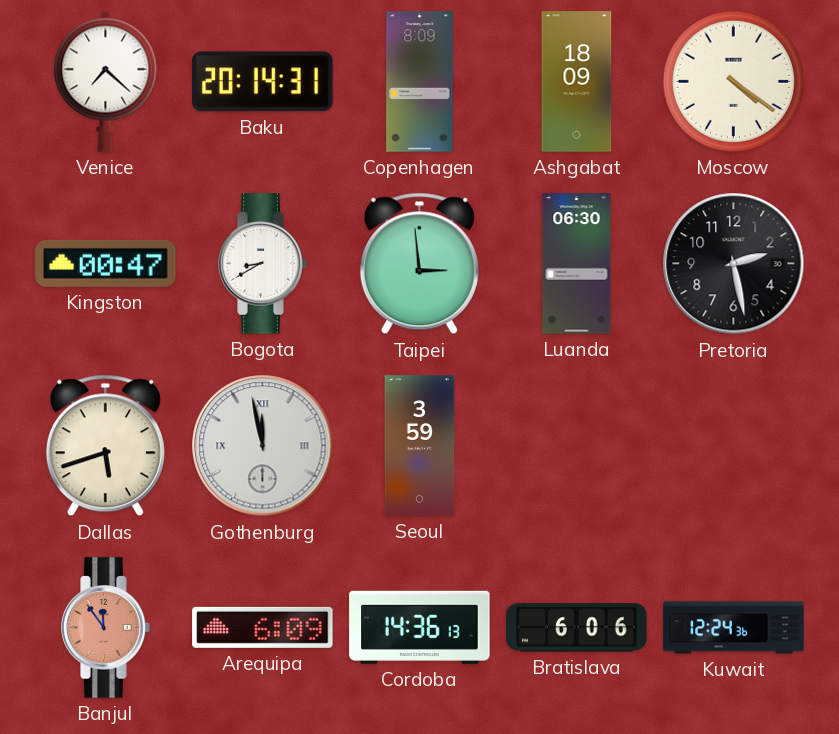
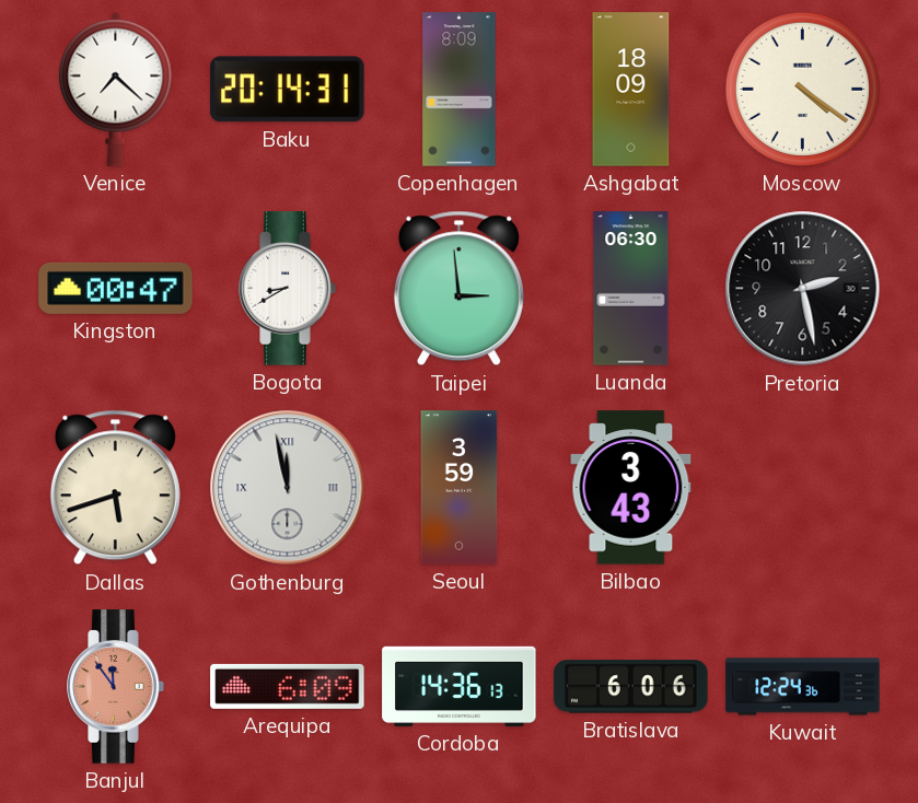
Bilbao: none -> 3:43 (631, 488)
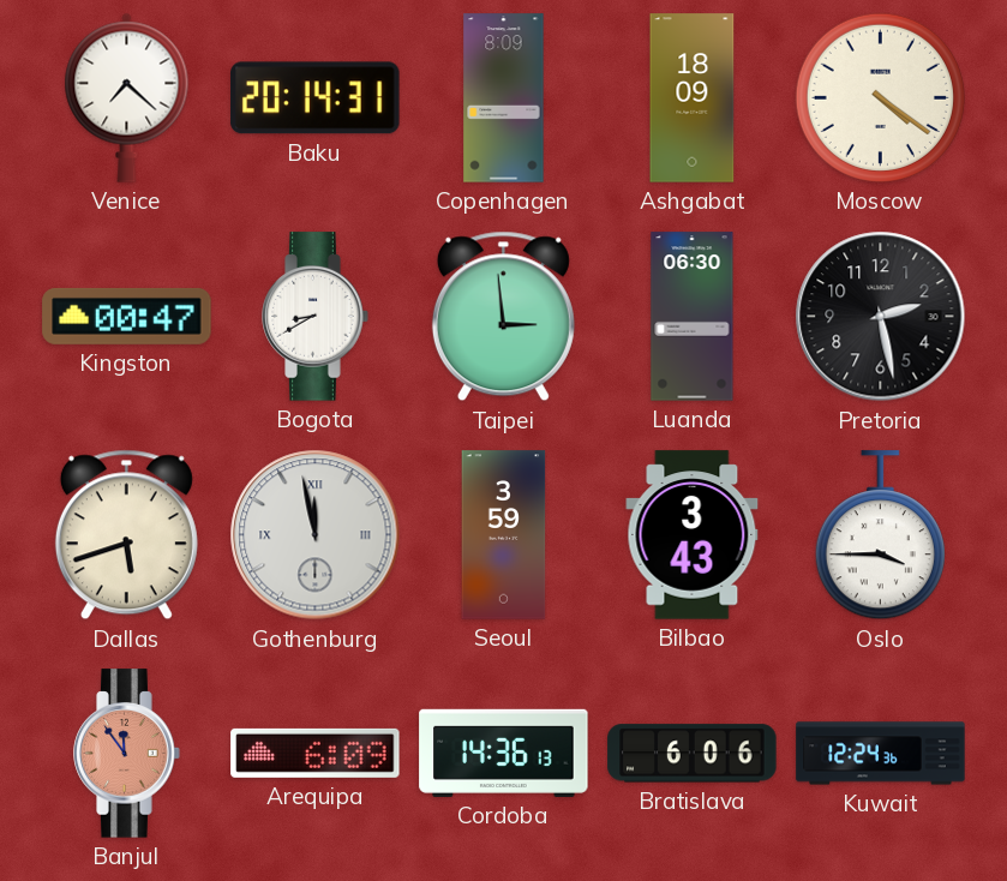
Oslo: none -> 3:45 (880, 535)
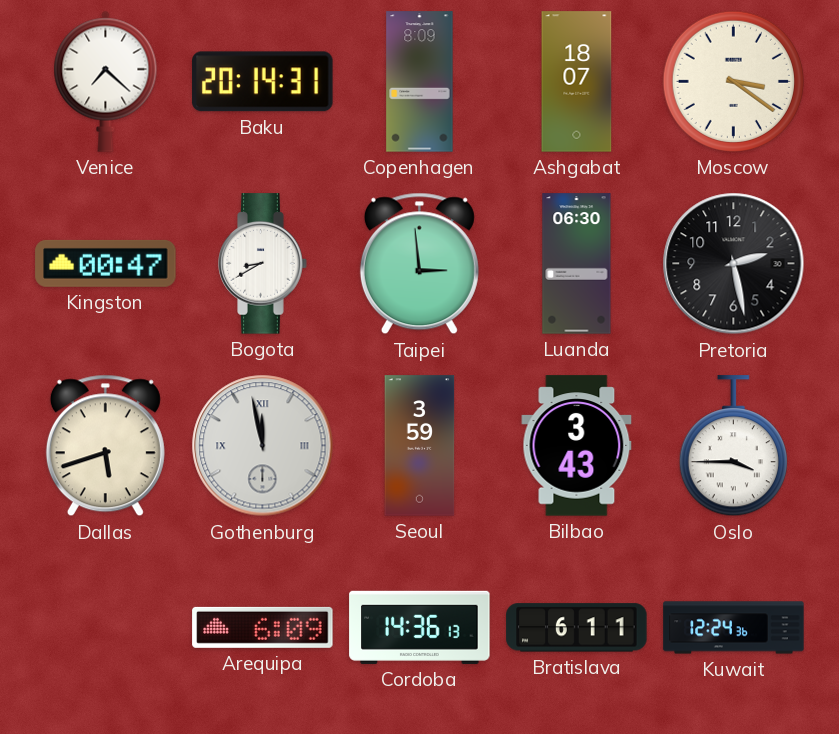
Ashgabat: 18:09 -> 18:07 (577, 82)
Moscow: 4:21 -> 3:21 (733, 81)
Banjul: 11:54 -> none (127, 754)
Bratislava: 6:06 -> 6:11 (577, 628)
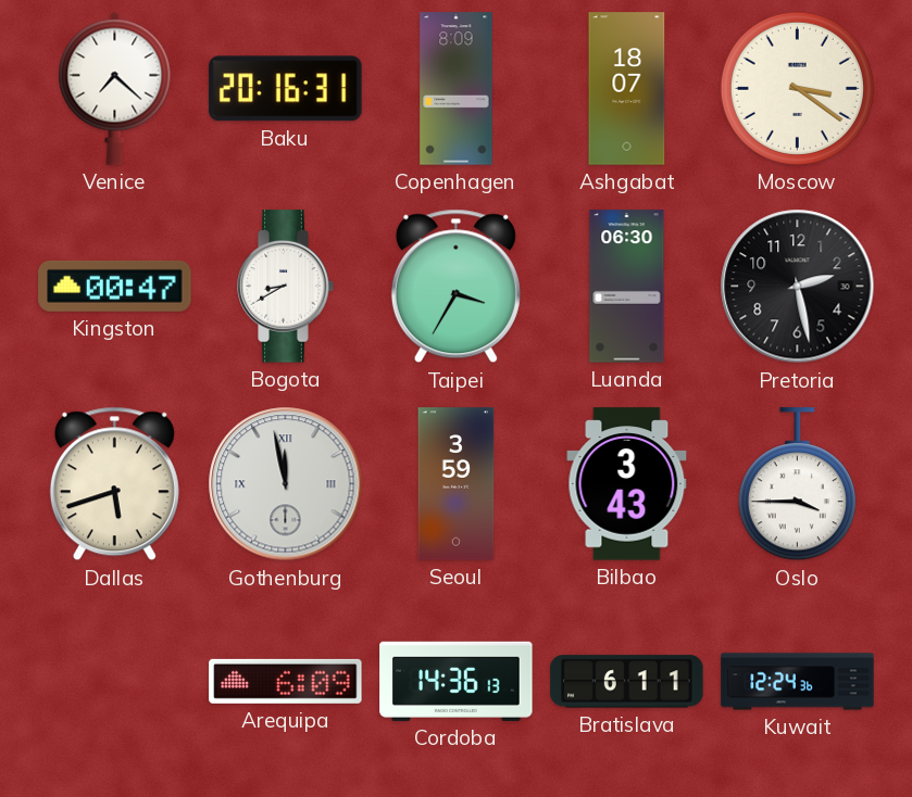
Baku: 20:14 -> 20:16 (286, 89)
Taipei: 2:59 -> 3:35 (455, 287)
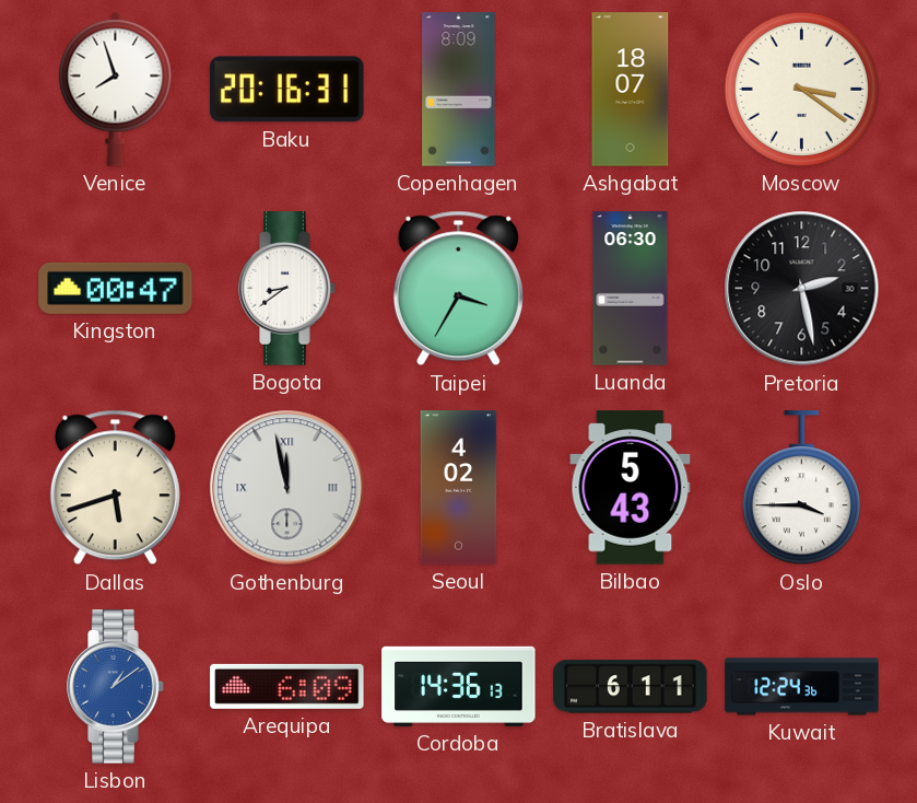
Venice: 7:22 -> 7:57 (116, 89)
Bogota: 8:40 -> 8:39 (287, 289)
Seoul: 3:59 -> 4:02 (459, 488)
Bilbao: 3:43 -> 5:43 (631, 488)
Lisbon: none -> 1:09 (116, 687)
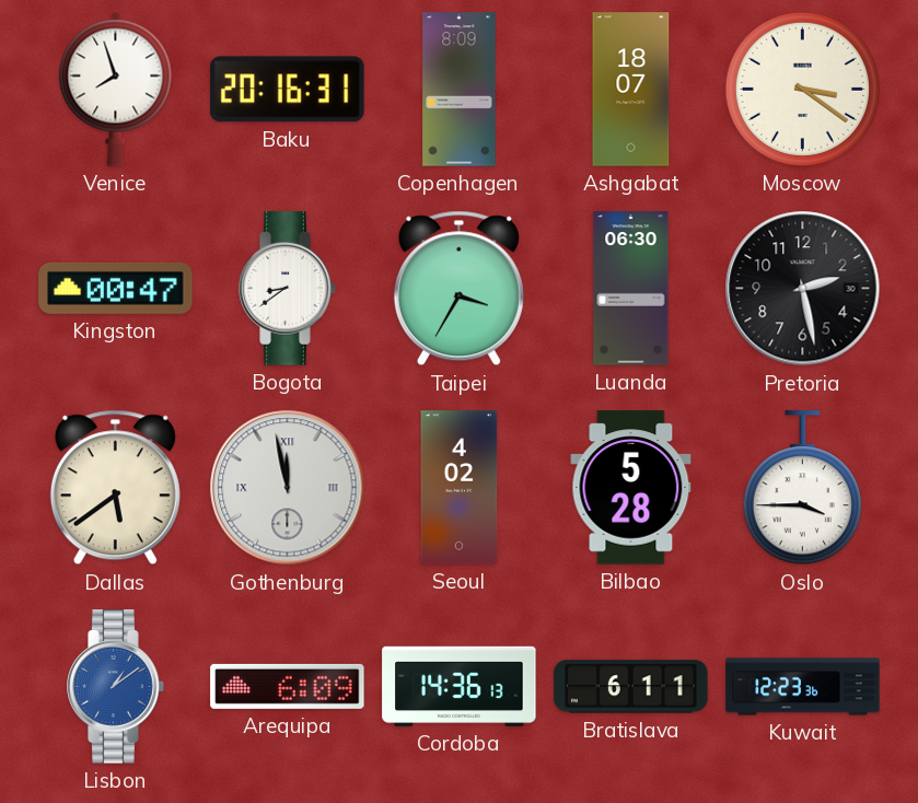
Dallas: 5:42 -> 5:39 (115, 488)
Bilbao: 5:43 -> 5:28 (631, 488)
Kuwait: 12:24 -> 12:23 (803, 687)
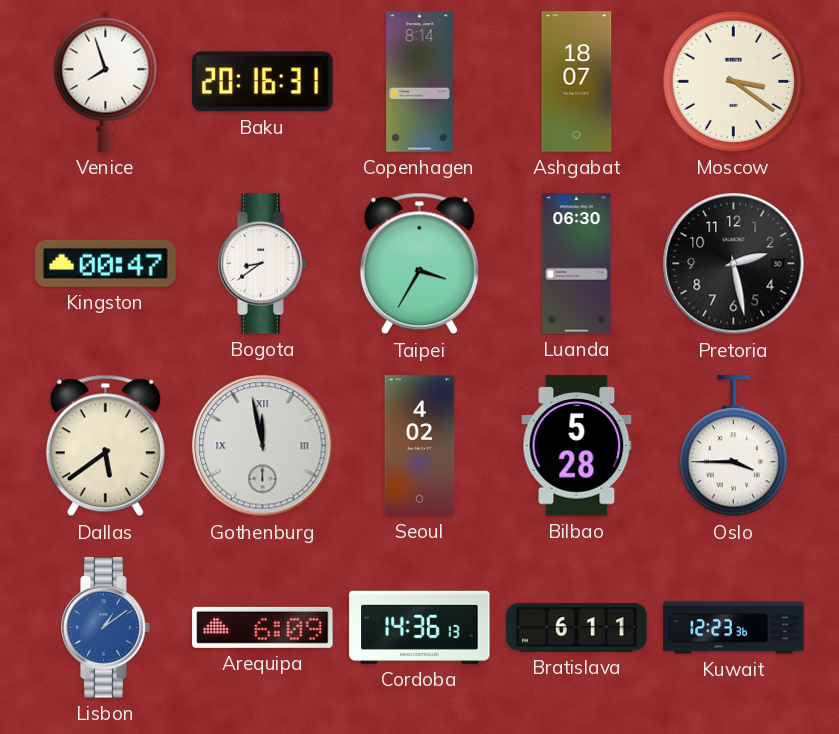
Copenhagen: 8:09 -> 8:14 (420, 82)
